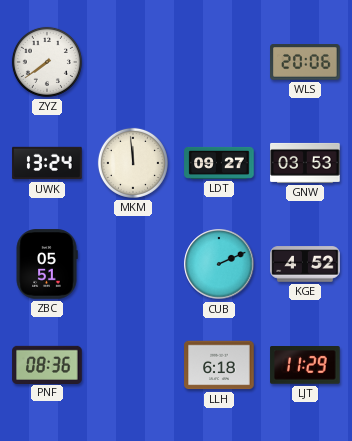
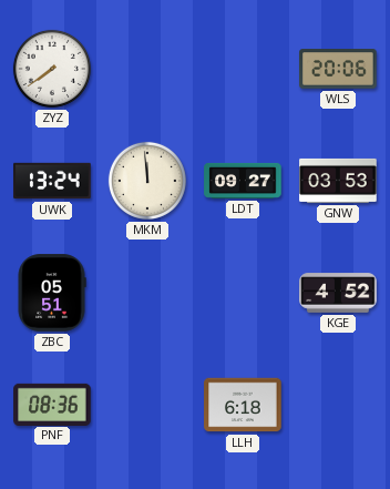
CUB: 2:11 -> none (219, 264)
LJT: 11:29 -> none (305, 366)
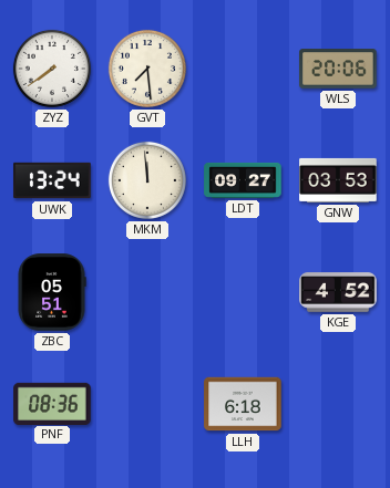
GVT: none -> 7:29 (147, 69)
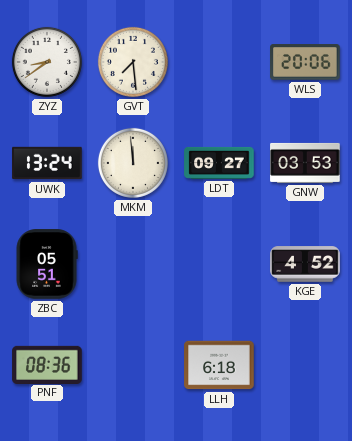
ZYZ: 7:39 -> 8:39 (47, 62)
